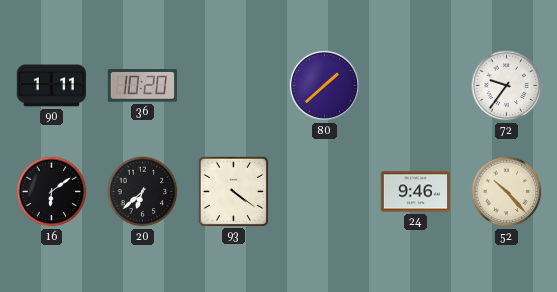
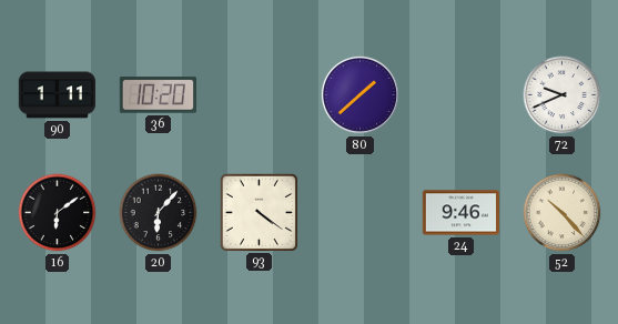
72: 9:36 -> 9:41 (563, 95)
20: 6:38 -> 6:07 (159, 213)
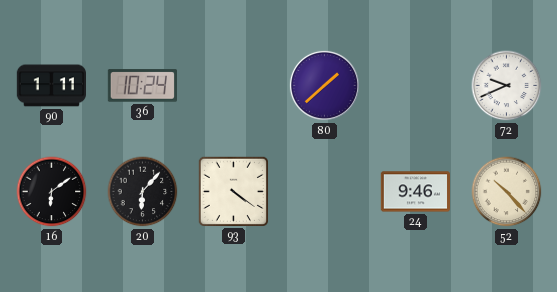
36: 10:20 -> 10:24 (142, 86)
